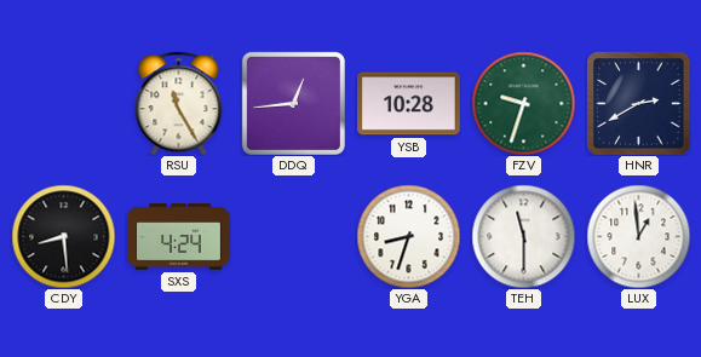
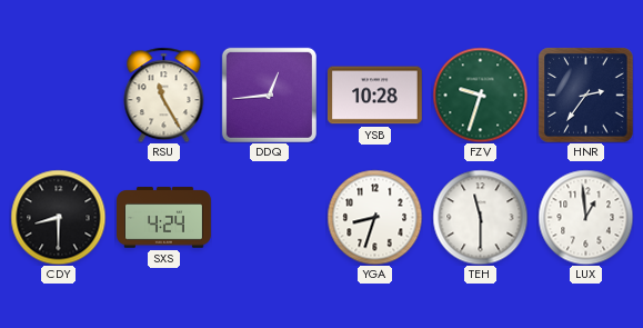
HNR: 2:40 -> 2:36 (585, 95)
CDY: 8:29 -> 8:30 (58, 217)
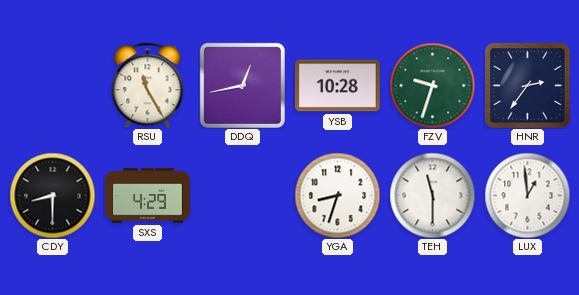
DDQ: 12:44 -> 12:43 (242, 85)
SXS: 4:24 -> 4:29 (148, 196)
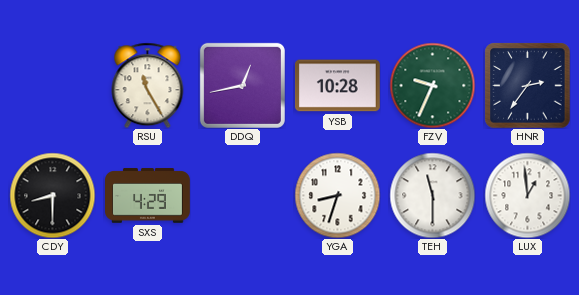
FZV: 9:33 -> 9:34 (432, 85)
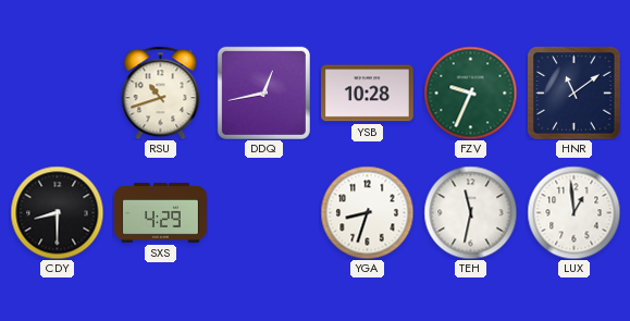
RSU: 11:25 -> 10:42 (161, 92)
HNR: 2:36 -> 11:09 (573, 92)
TEH: 11:30 -> 11:32 (470, 212)
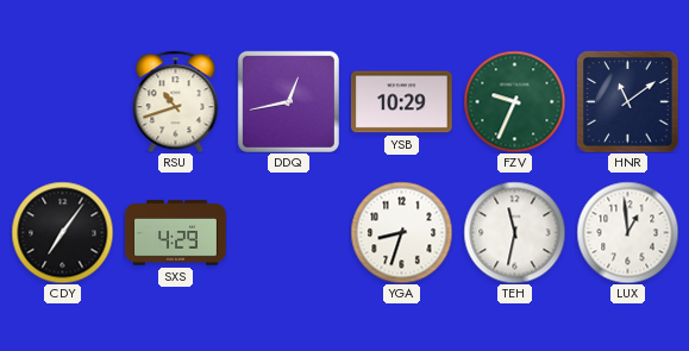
YSB: 10:28 -> 10:29 (401, 102)
CDY: 8:30 -> 7:06 (62, 232)
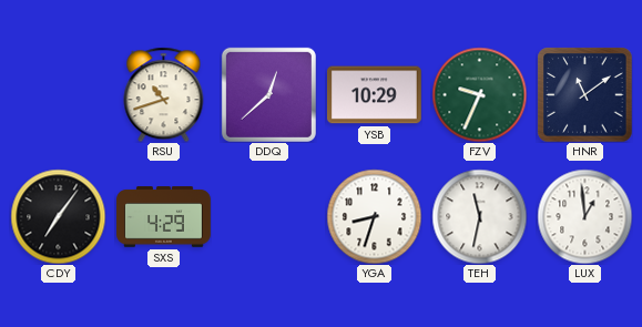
DDQ: 12:43 -> 12:38 (268, 94)
